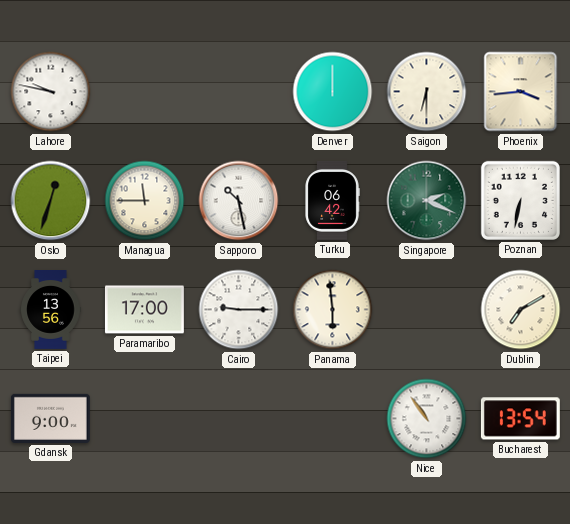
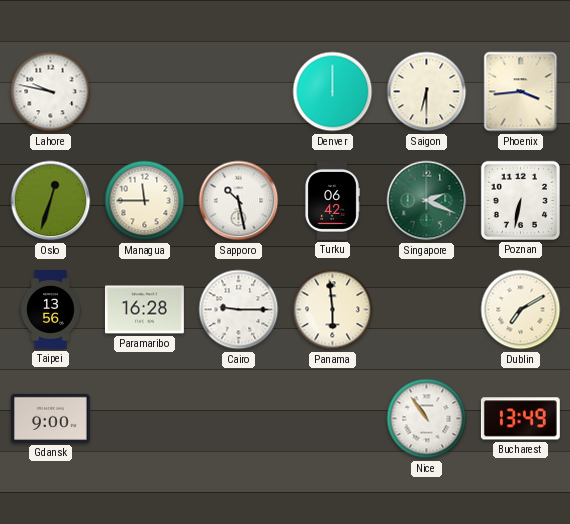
Paramaribo: 17:00 -> 16:28 (144, 310)
Bucharest: 13:54 -> 13:49 (520, 419)
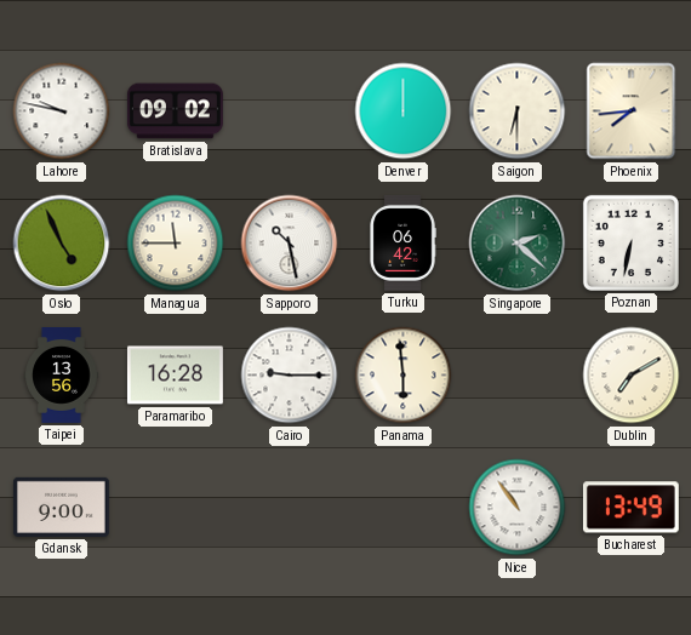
Bratislava: none -> 09:02 (175, 111)
Phoenix: 3:44 -> 7:44 (632, 111)
Oslo: 12:33 -> 4:56 (62, 244)
Singapore: 2:19 -> 2:22 (518, 244)
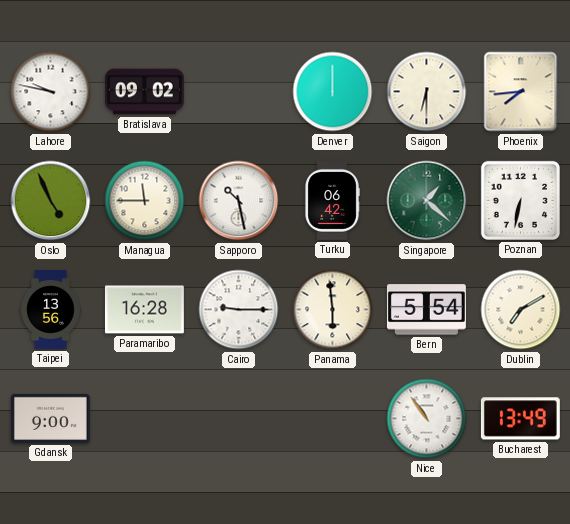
Singapore: 2:22 -> 1:22 (427, 201)
Bern: none -> 5:54 (426, 310)
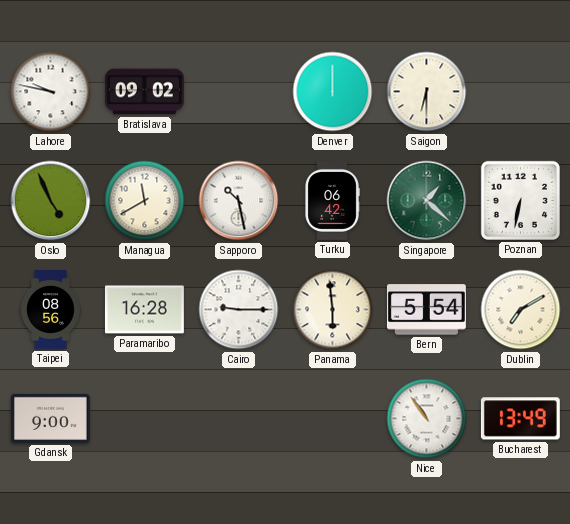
Phoenix: 7:44 -> none (521, 92)
Managua: 11:45 -> 11:40 (145, 201)
Taipei: 13:56 -> 08:56 (51, 310)
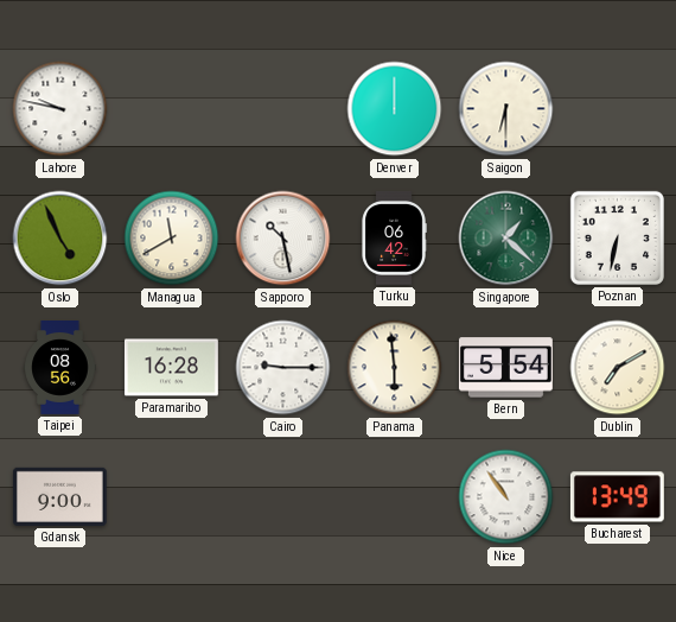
Bratislava: 09:02 -> none (144, 92)
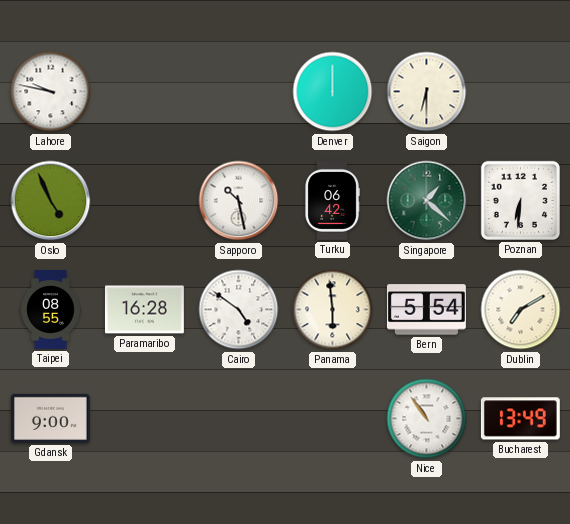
Managua: 11:40 -> none (172, 239)
Poznan: 6:32 -> 6:31 (520, 200)
Taipei: 08:56 -> 08:55 (51, 310)
Cairo: 9:15 -> 4:51 (239, 310)
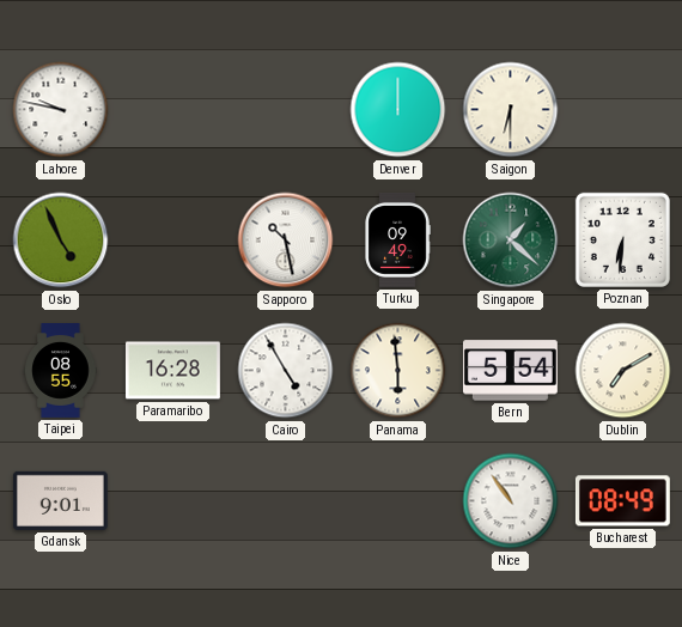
Turku: 06:42 -> 09:49 (397, 239)
Cairo: 4:51 -> 4:55 (286, 371)
Gdansk: 9:00 -> 9:01 (60, 500)
Bucharest: 13:49 -> 08:49 (622, 501)
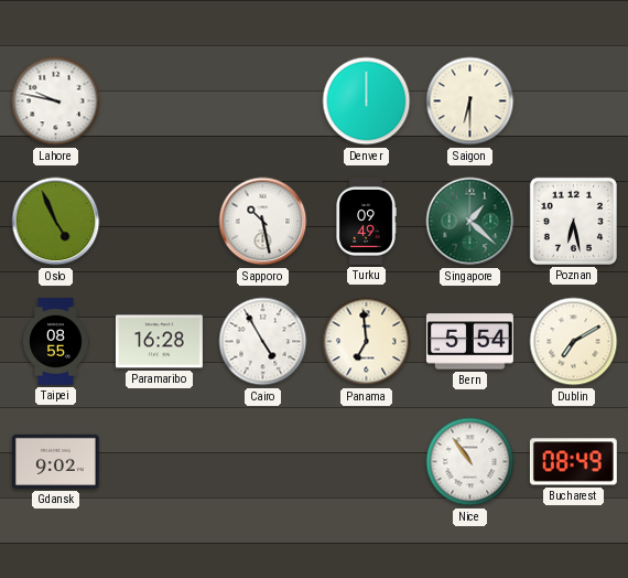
Poznan: 6:31 -> 6:28 (573, 221)
Panama: 5:59 -> 6:59 (367, 342)
Gdansk: 9:01 -> 9:02 (55, 461)
